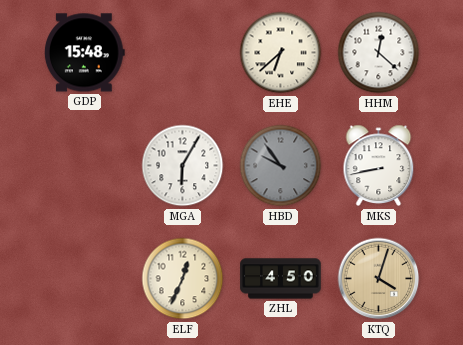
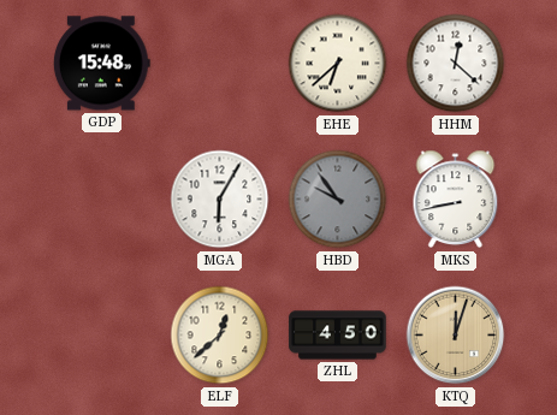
ELF: 12:34 -> 12:38 (220, 336)
KTQ: 4:03 -> 12:03 (456, 336)
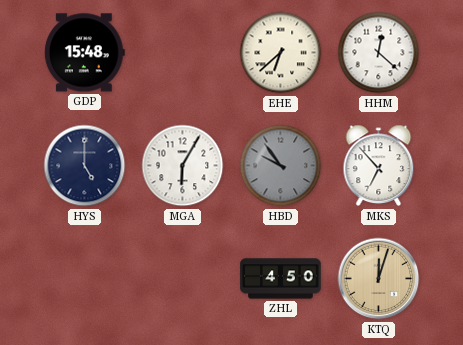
HYS: none -> 5:00 (85, 166)
MKS: 8:43 -> 6:53 (379, 166)
ELF: 12:38 -> none (220, 336)
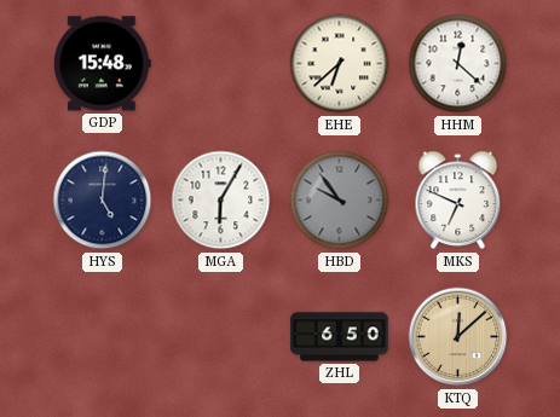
HYS: 5:00 -> 5:01 (103, 201)
MKS: 6:53 -> 6:49 (458, 201)
ZHL: 4:50 -> 6:50 (340, 337)
KTQ: 12:03 -> 12:08 (458, 337)
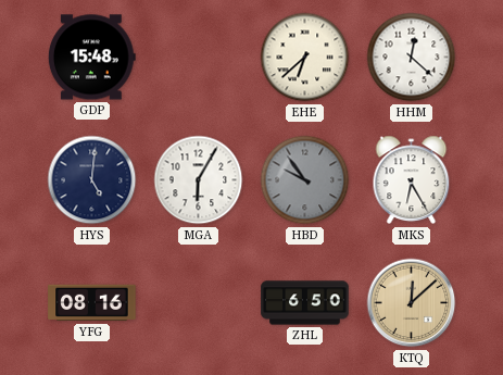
MKS: 6:49 -> 6:25 (412, 180)
YFG: none -> 08:16 (92, 303)
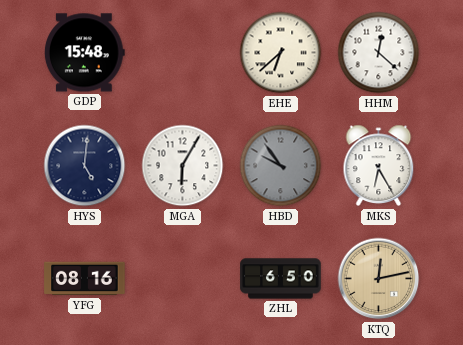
KTQ: 12:08 -> 12:13 (379, 279)
